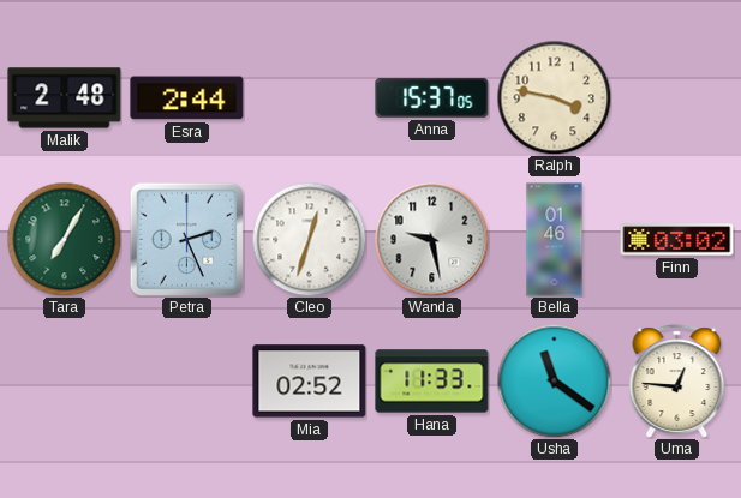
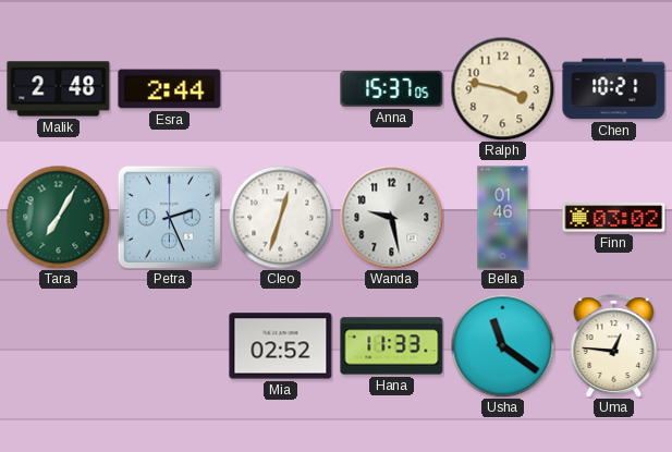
Chen: none -> 10:21 (614, 89)
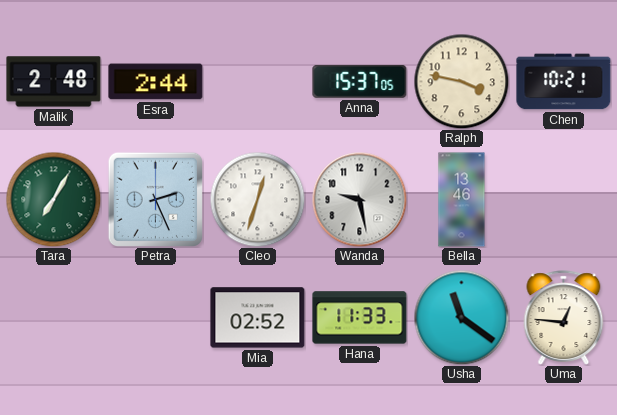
Bella: 01:46 -> 13:46 (462, 200)
Finn: 03:02 -> none (614, 218)
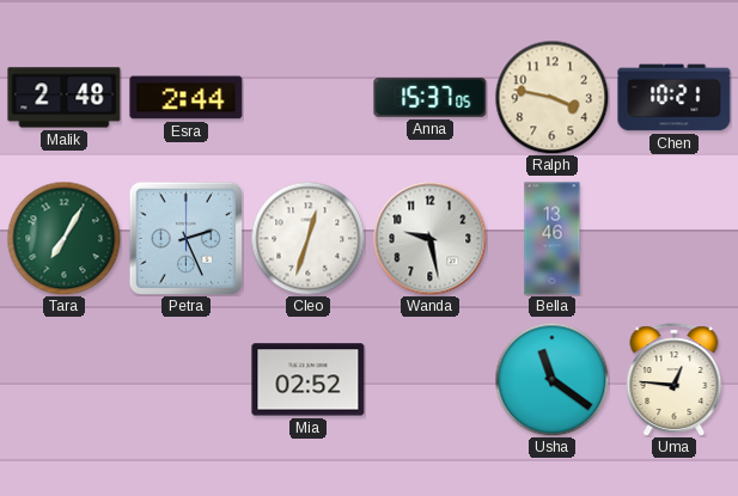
Hana: 11:33 -> none (360, 318)
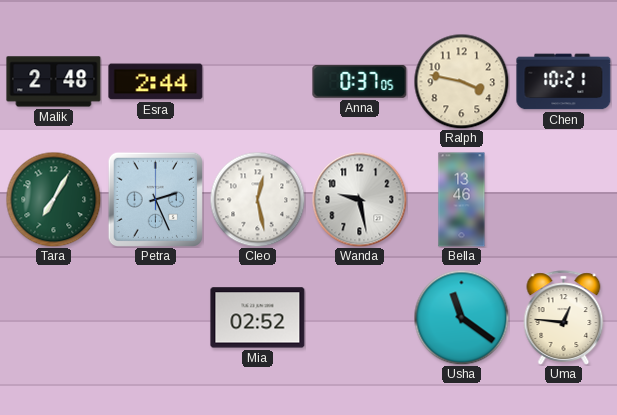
Anna: 15:37 -> 0:37 (360, 81)
Cleo: 12:33 -> 12:28 (257, 199)
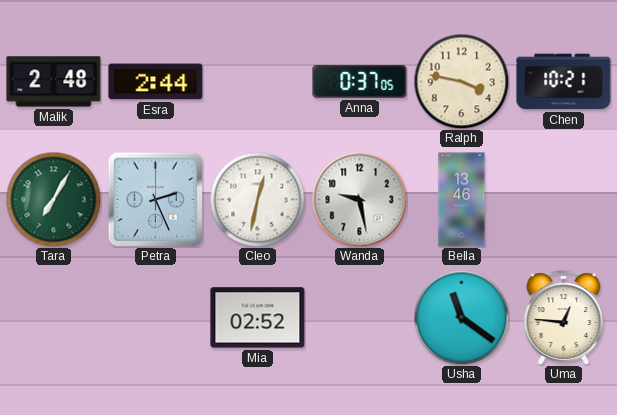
Cleo: 12:28 -> 12:32 (257, 199)
